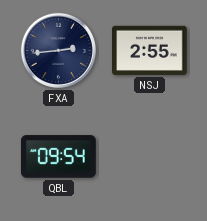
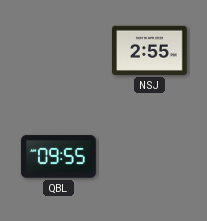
FXA: 2:44 -> none (58, 50)
QBL: 09:54 -> 09:55 (59, 157)
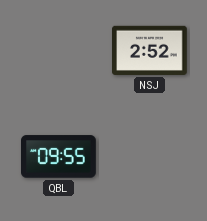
NSJ: 2:55 -> 2:52 (150, 50)
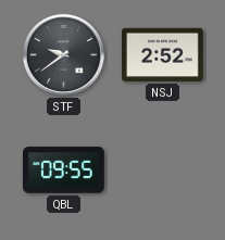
STF: none -> 9:39 (63, 54)
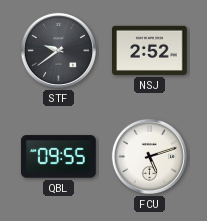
FCU: none -> 5:12 (149, 156)
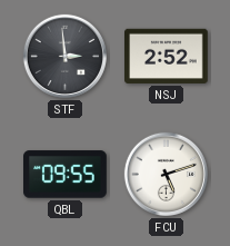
STF: 9:39 -> 2:59 (64, 56)
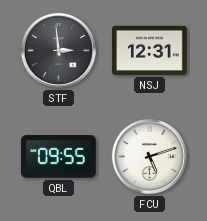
NSJ: 2:52 -> 12:31 (150, 50)
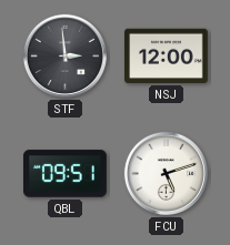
NSJ: 12:31 -> 12:00 (167, 55)
QBL: 09:55 -> 09:51 (66, 174)
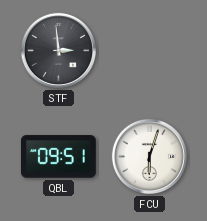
NSJ: 12:00 -> none (167, 55)
FCU: 5:12 -> 6:03 (149, 156)
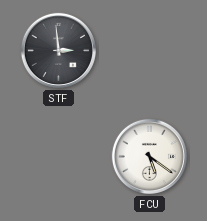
QBL: 09:51 -> none (59, 157)
FCU: 6:03 -> 5:21 (149, 156)
